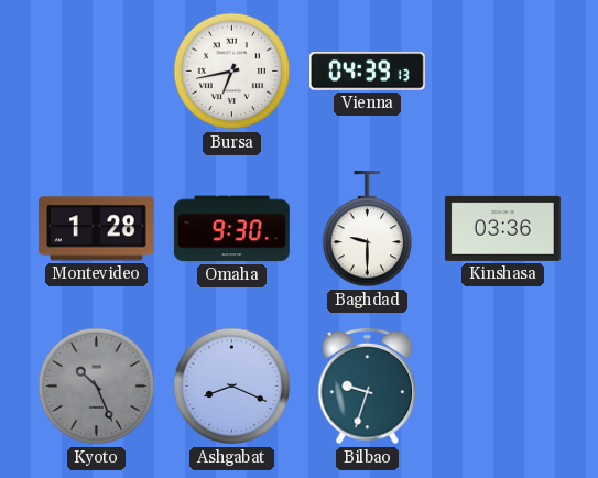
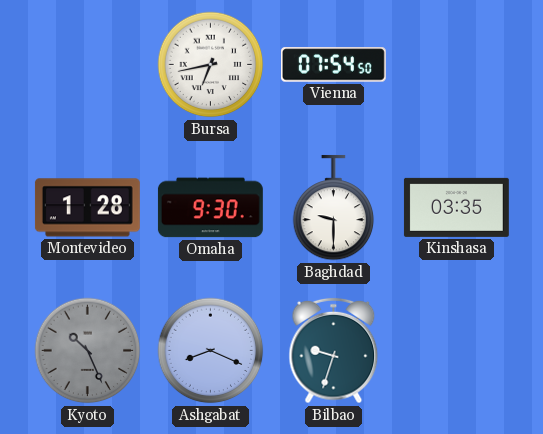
Vienna: 04:39 -> 07:54 (333, 65)
Kinshasa: 03:36 -> 03:35 (456, 207)
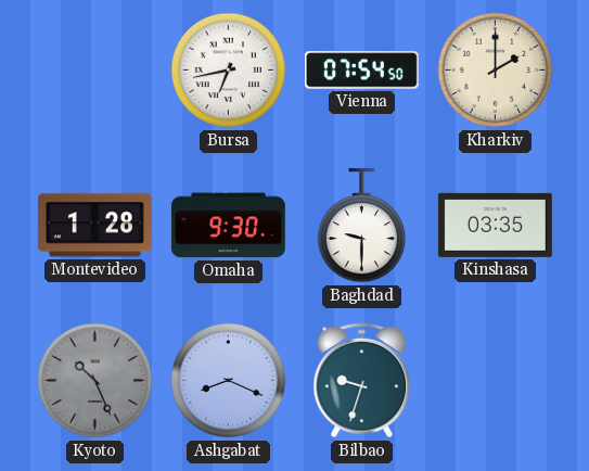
Kharkiv: none -> 2:00 (496, 71)
